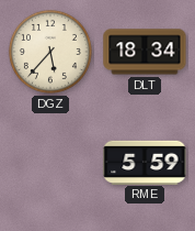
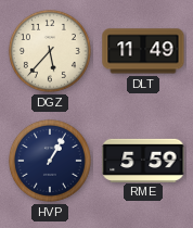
DLT: 18:34 -> 11:49 (143, 51)
HVP: none -> 1:05 (50, 161)
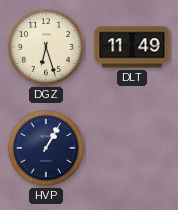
DGZ: 5:37 -> 6:27 (46, 47)
RME: 5:59 -> none (143, 160)
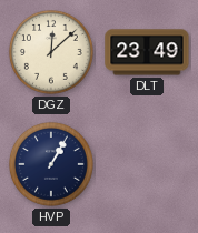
DGZ: 6:27 -> 12:08 (51, 52)
DLT: 11:49 -> 23:49 (147, 52)
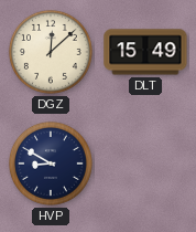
DLT: 23:49 -> 15:49 (145, 52)
HVP: 1:05 -> 8:50 (51, 164)
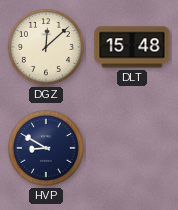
DLT: 15:49 -> 15:48 (132, 47)
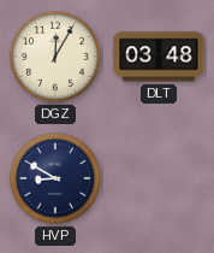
DGZ: 12:08 -> 12:05 (55, 57)
DLT: 15:48 -> 03:48 (159, 57)
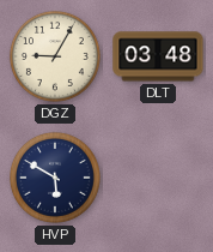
DGZ: 12:05 -> 9:05 (55, 56)
HVP: 8:50 -> 5:50 (55, 178)
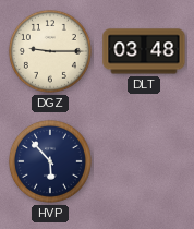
DGZ: 9:05 -> 9:15 (50, 51)
HVP: 5:50 -> 5:53 (50, 161)
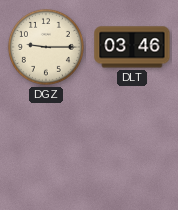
DLT: 03:48 -> 03:46 (132, 47)
HVP: 5:53 -> none (50, 161)
